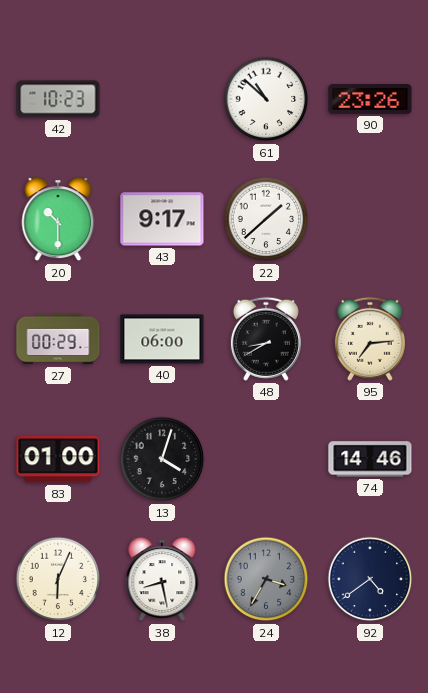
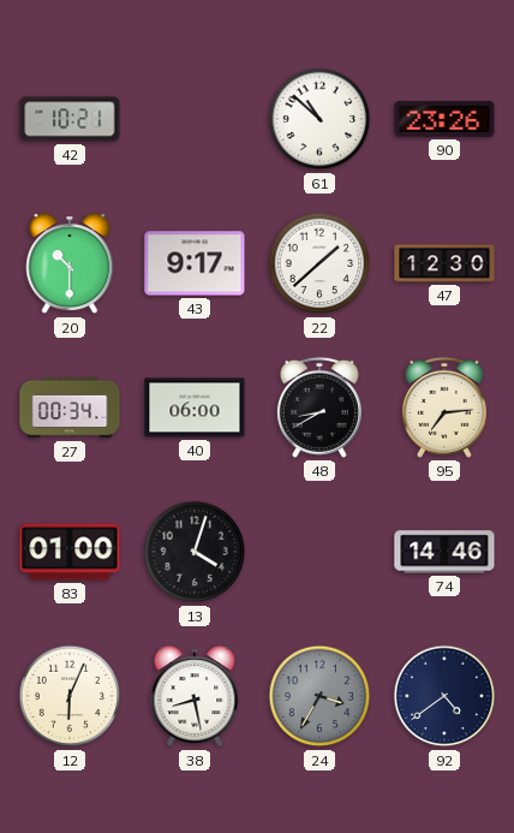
42: 10:23 -> 10:21 (70, 119)
47: none -> 12:30 (444, 263)
27: 00:29 -> 00:34 (70, 407)
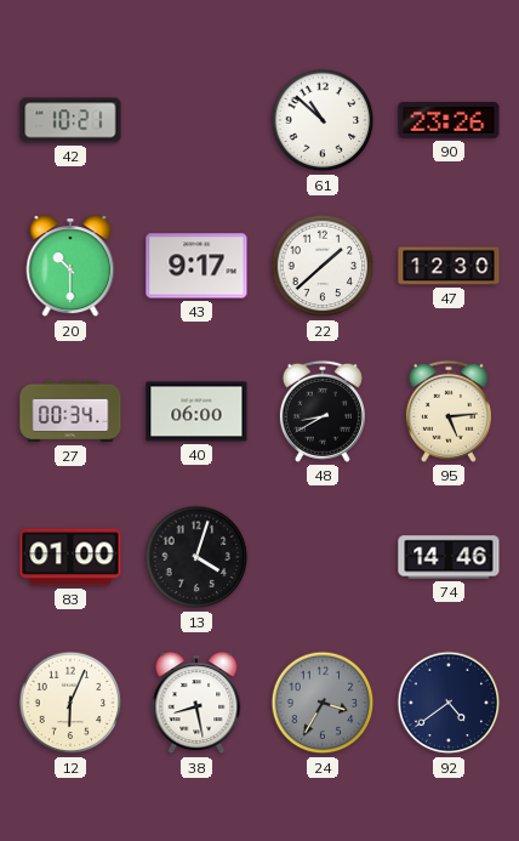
95: 7:14 -> 5:14 (449, 411)
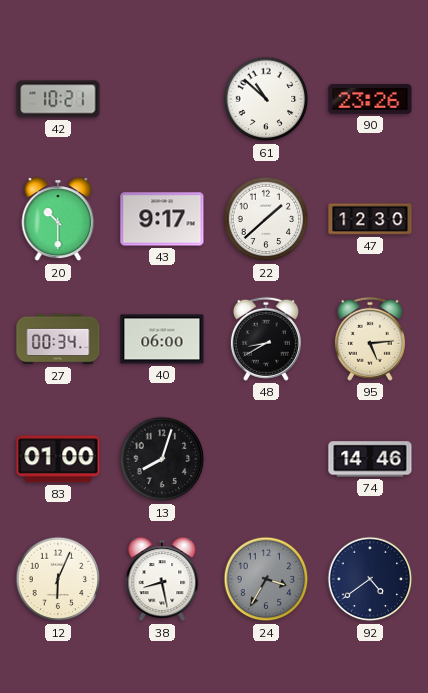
13: 4:03 -> 8:03 (162, 459)
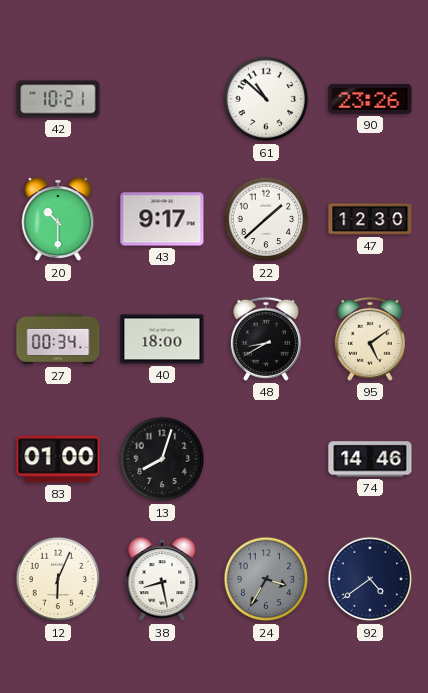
40: 06:00 -> 18:00 (162, 339)
95: 5:14 -> 5:09 (370, 339)
